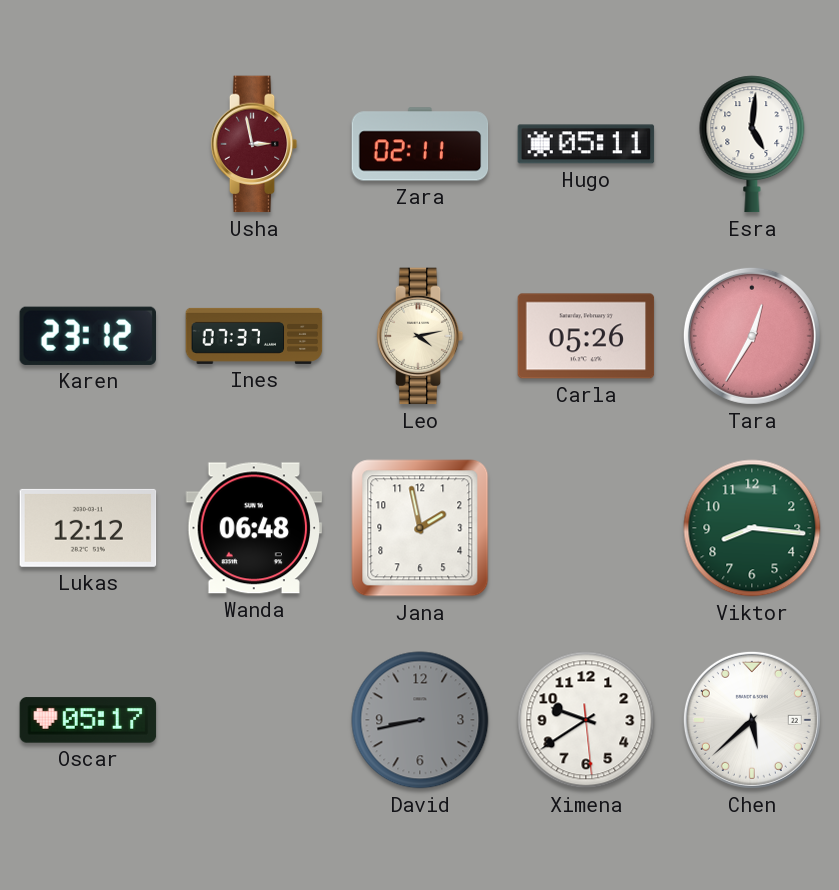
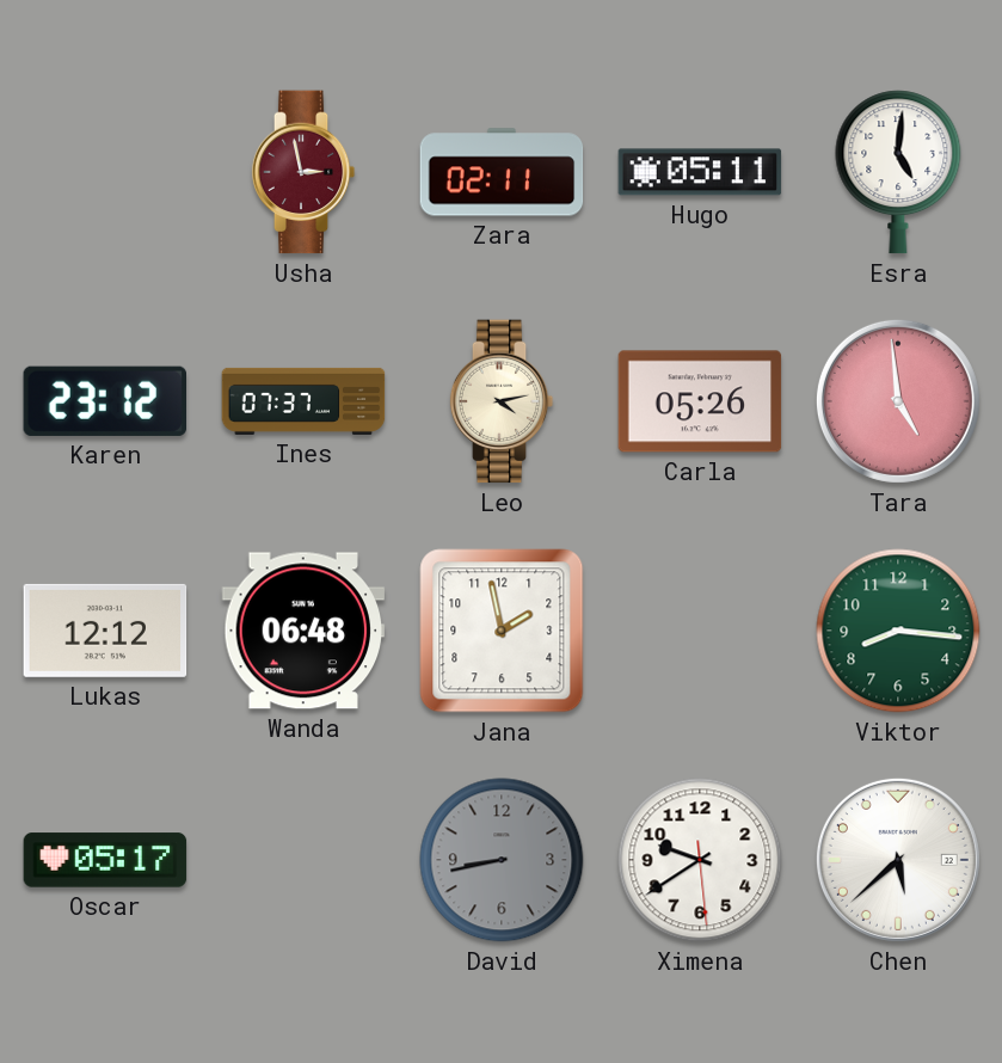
Tara: 12:35 -> 4:59 (898, 401)
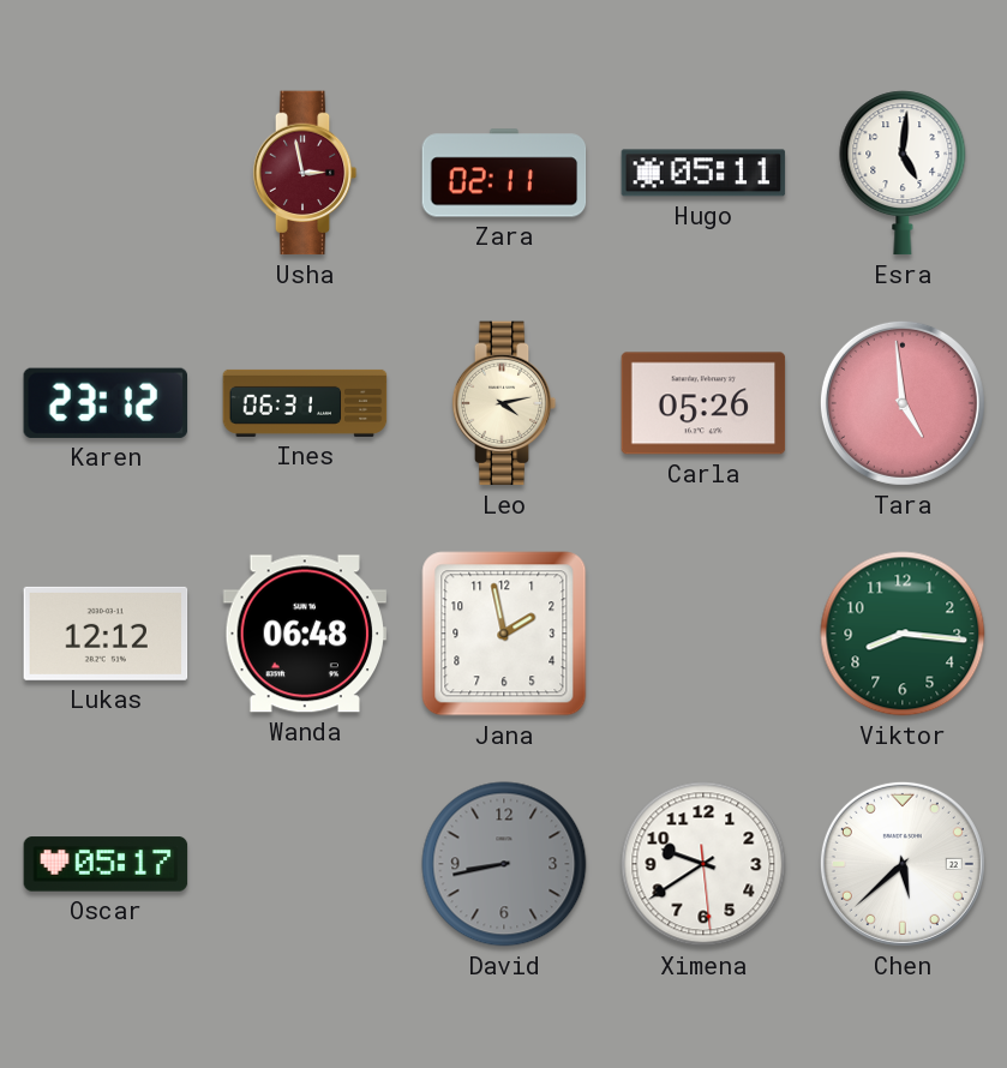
Ines: 07:37 -> 06:31 (305, 403)
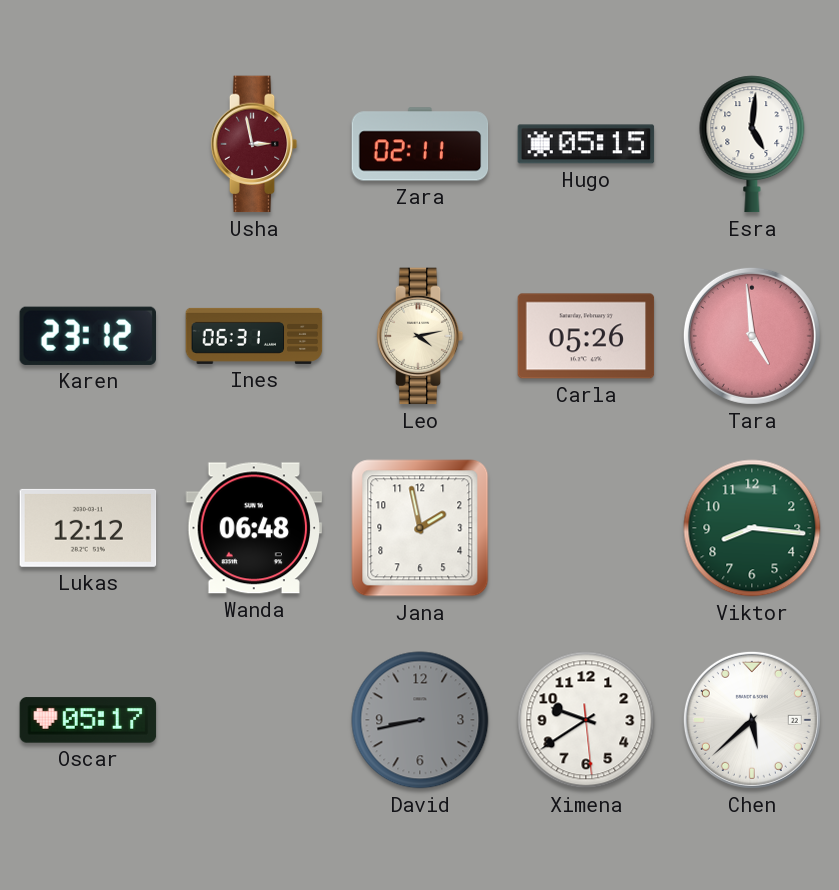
Hugo: 05:11 -> 05:15 (586, 144)
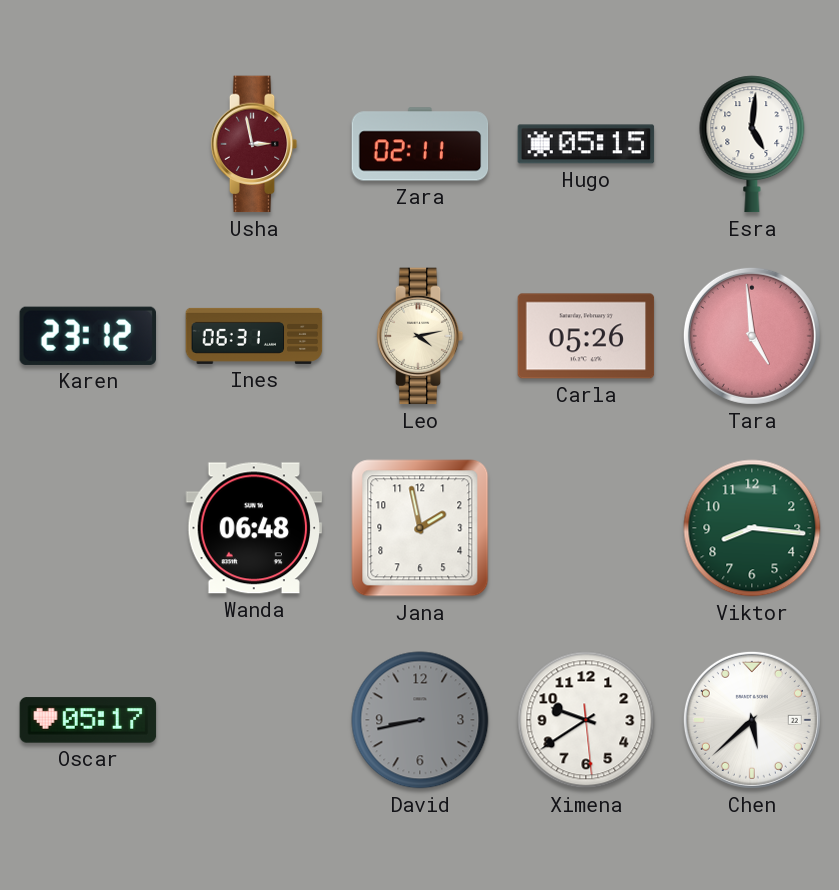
Lukas: 12:12 -> none (88, 528)
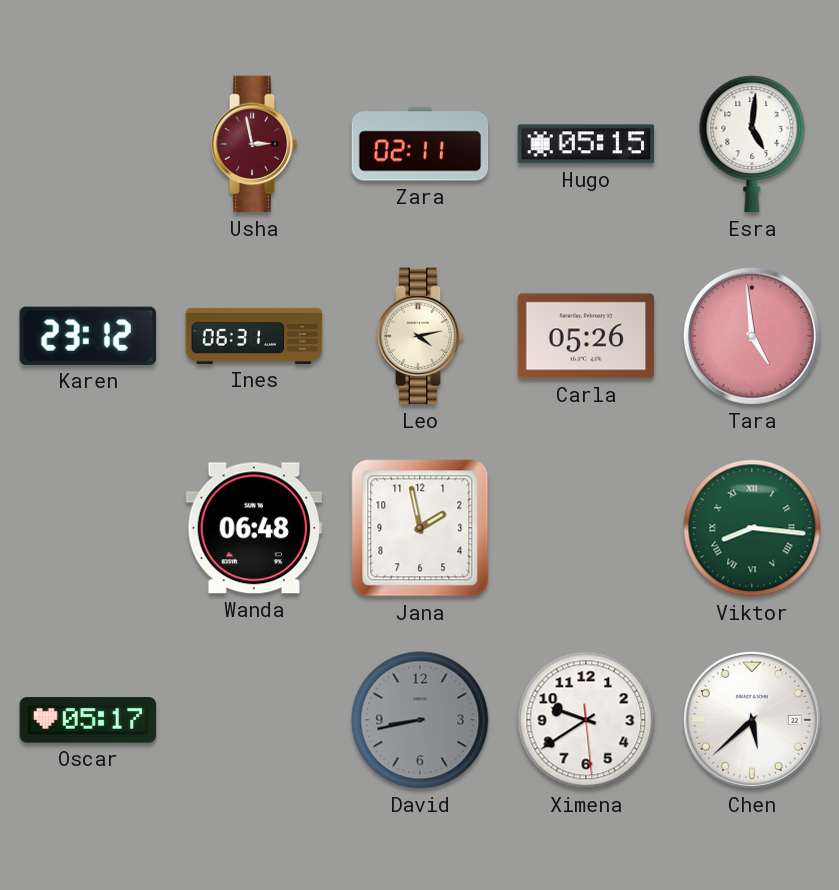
Viktor numerals: Arabic -> Roman (752, 528)
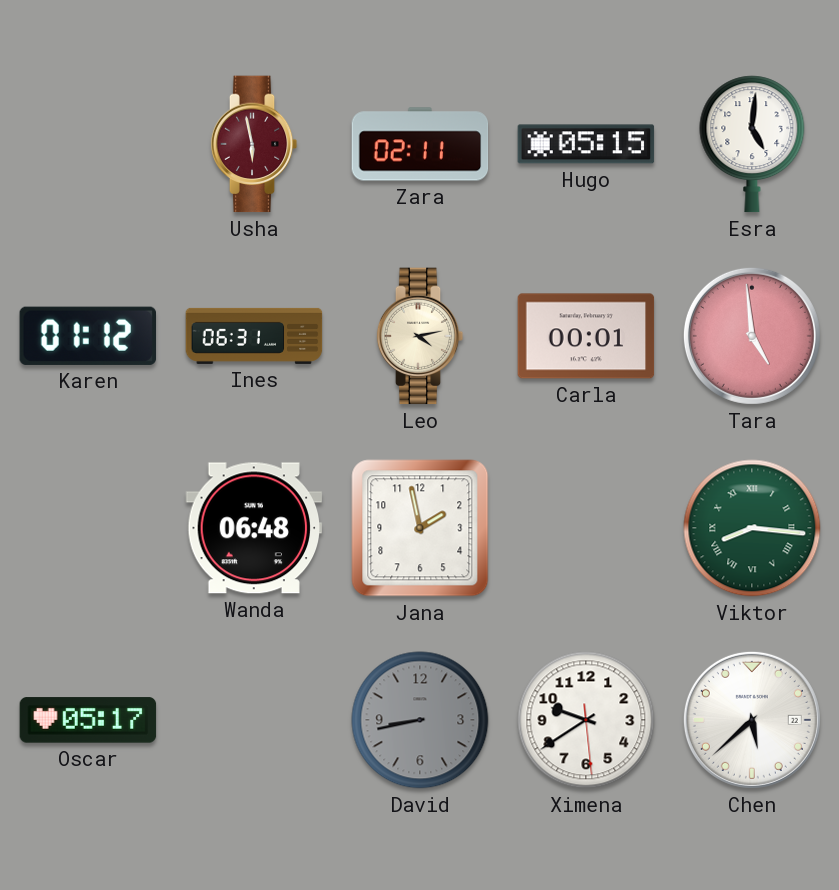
Usha: 2:58 -> 5:58 (254, 144)
Karen: 23:12 -> 01:12 (87, 336)
Carla: 05:26 -> 00:01 (586, 336)
